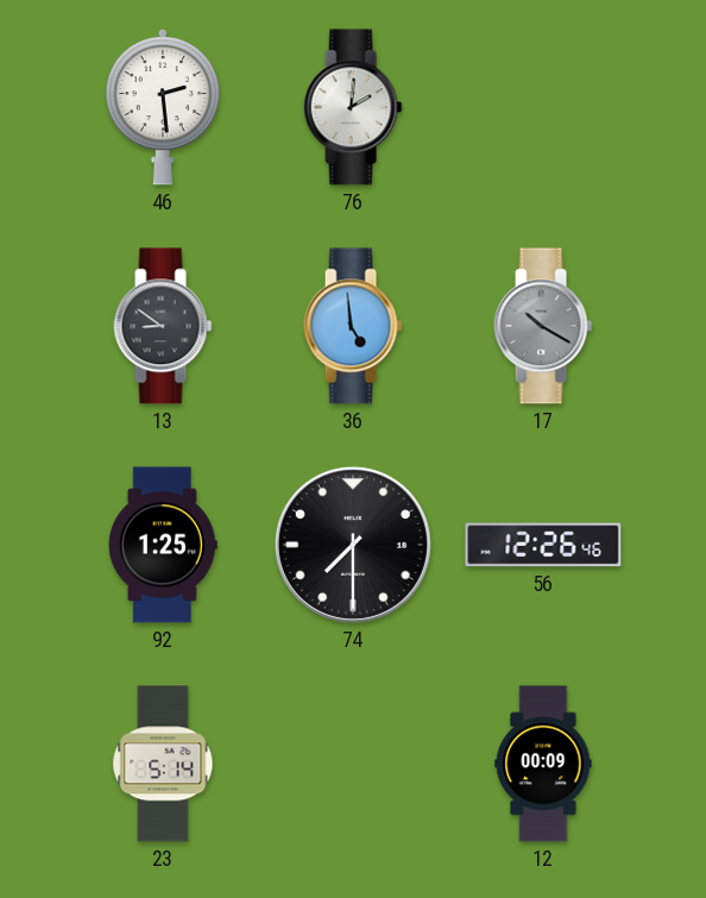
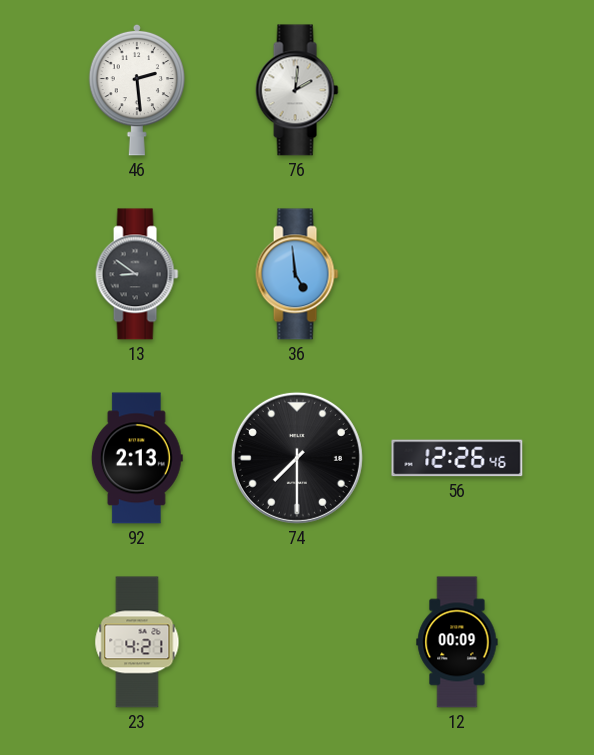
17: 10:20 -> none (543, 326)
92: 1:25 -> 2:13 (137, 458)
23: 5:14 -> 4:21 (137, 642)
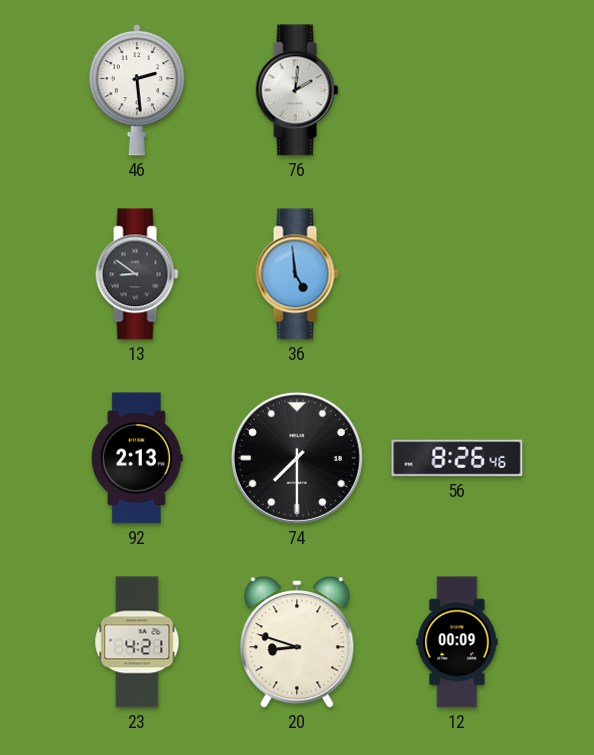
56: 12:26 -> 8:26 (457, 458)
20: none -> 8:48 (297, 642)
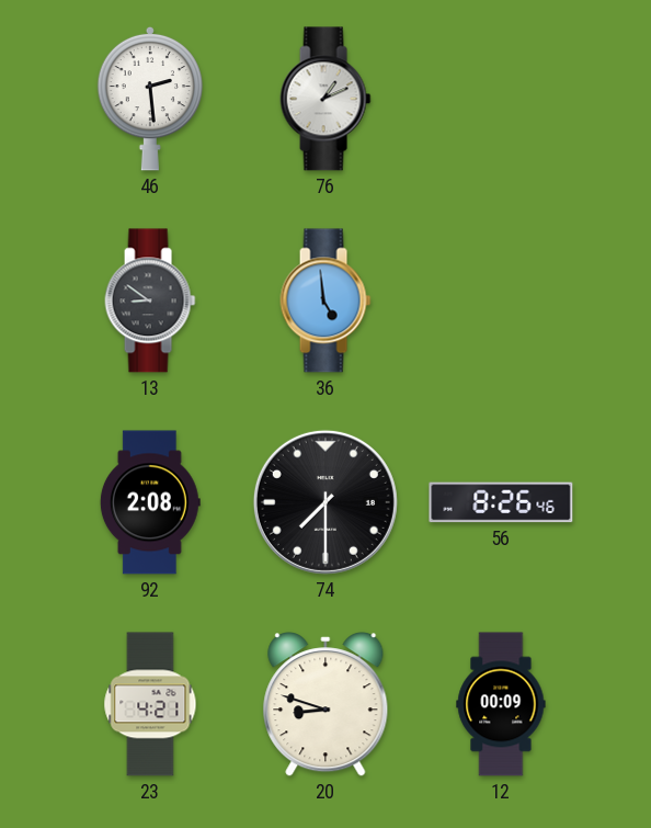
76: 2:01 -> 1:11 (325, 99)
92: 2:13 -> 2:08 (150, 502)
